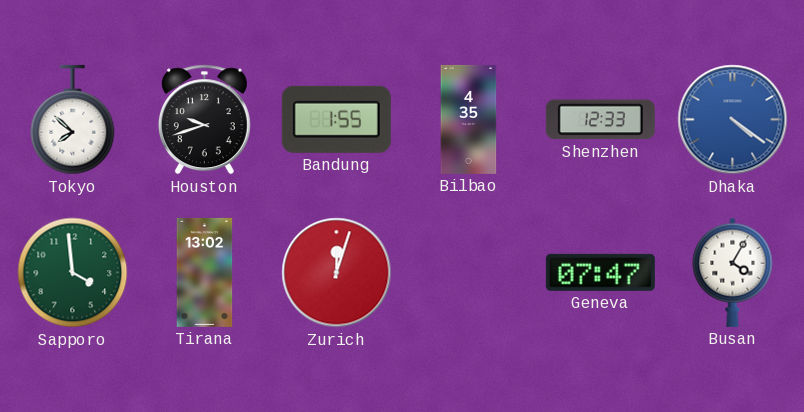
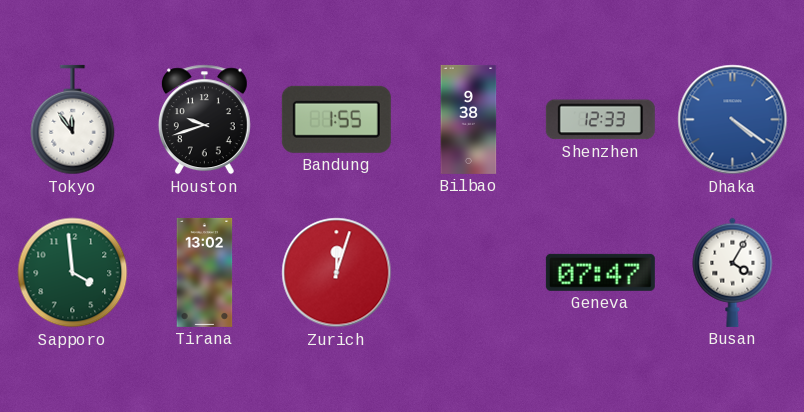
Tokyo: 7:52 -> 11:54 (73, 120)
Bilbao: 4:35 -> 9:38 (469, 119)
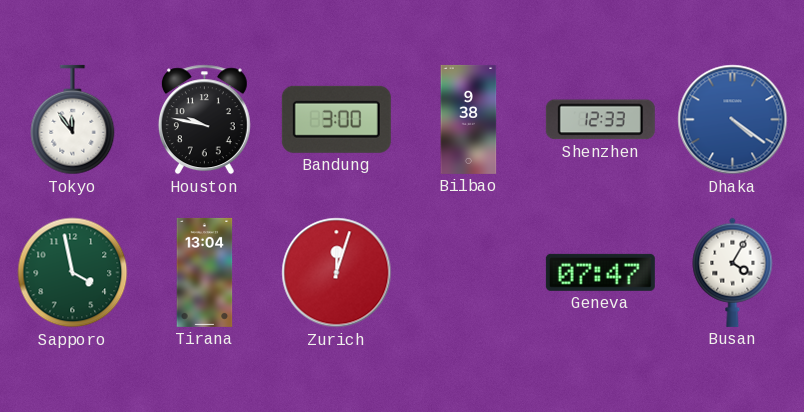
Houston: 9:42 -> 9:47 (204, 120)
Bandung: 1:55 -> 3:00 (336, 119)
Sapporo: 3:59 -> 3:58 (73, 273)
Tirana: 13:02 -> 13:04 (205, 272)
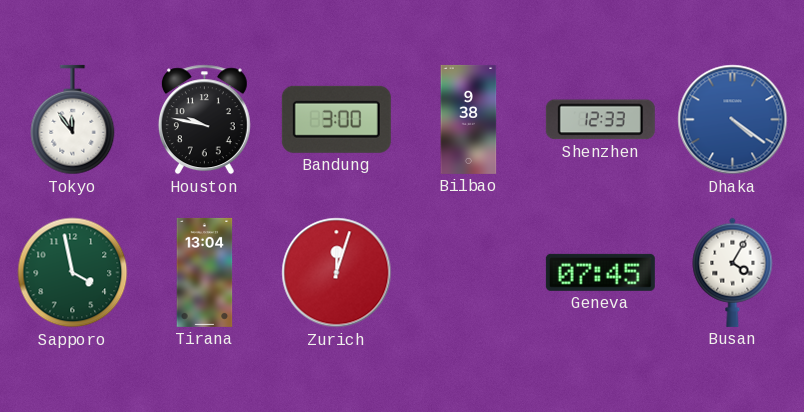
Geneva: 07:47 -> 07:45 (600, 272)
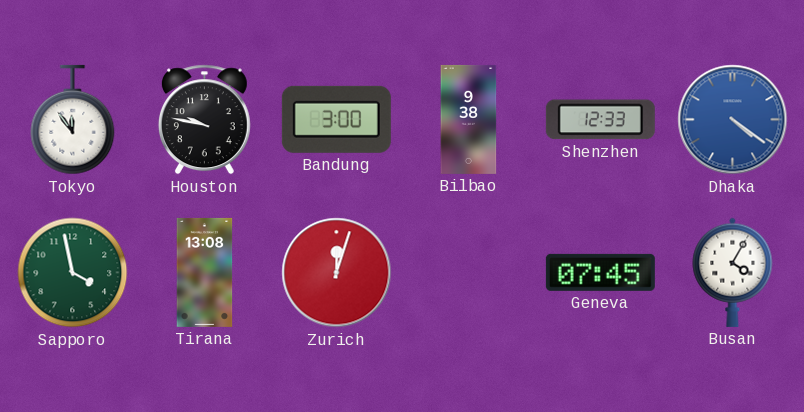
Tirana: 13:04 -> 13:08 (205, 272)
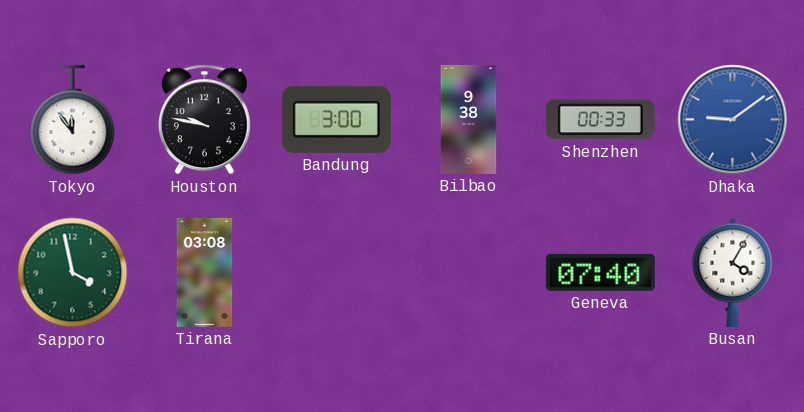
Shenzhen: 12:33 -> 00:33 (600, 120)
Dhaka: 4:21 -> 9:09 (733, 120)
Tirana: 13:08 -> 03:08 (205, 272)
Zurich: 12:03 -> none (337, 273)
Geneva: 07:45 -> 07:40 (600, 272)
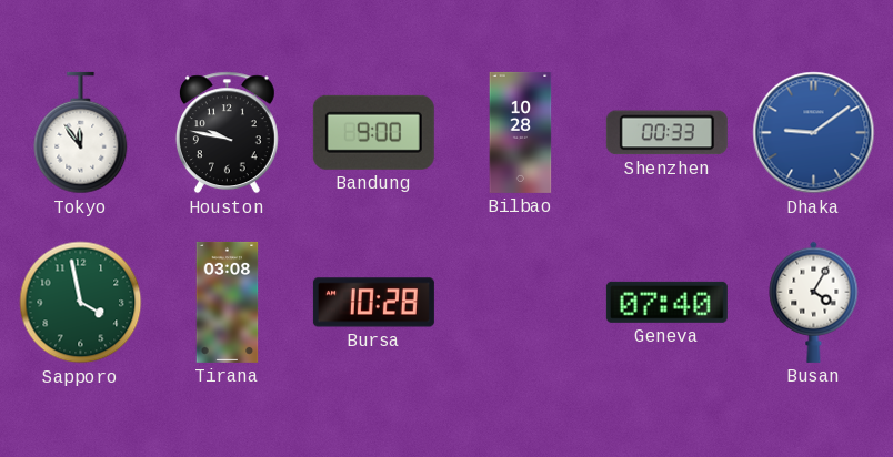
Bandung: 3:00 -> 9:00 (373, 132)
Bilbao: 9:38 -> 10:28 (521, 132)
Bursa: none -> 10:28 (373, 303)
